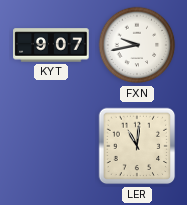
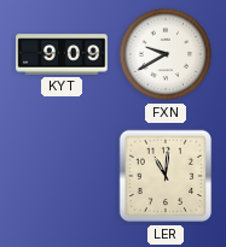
KYT: 9:07 -> 9:09 (62, 54)
FXN: 9:43 -> 9:40 (166, 54)
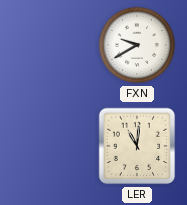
KYT: 9:09 -> none (62, 54)
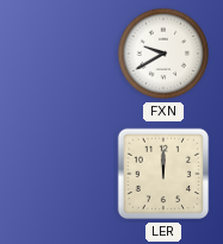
LER: 11:01 -> 12:00 (163, 174)
